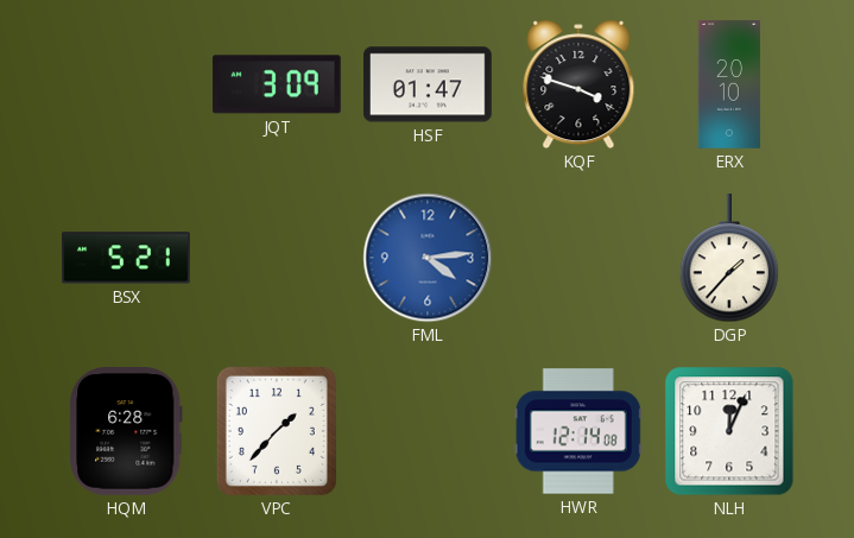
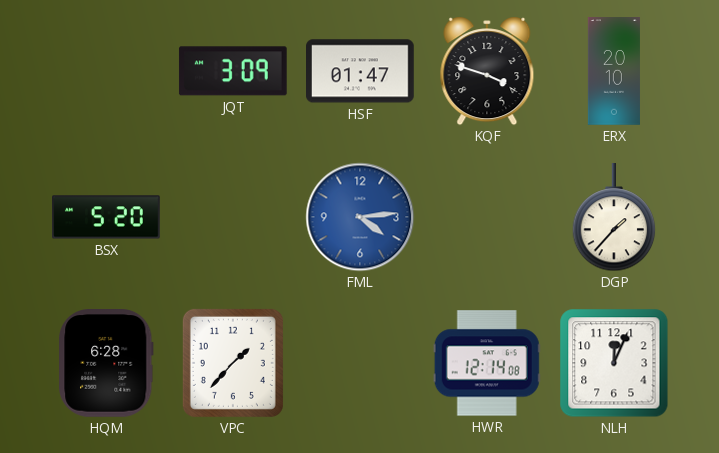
BSX: 5:21 -> 5:20 (106, 217)
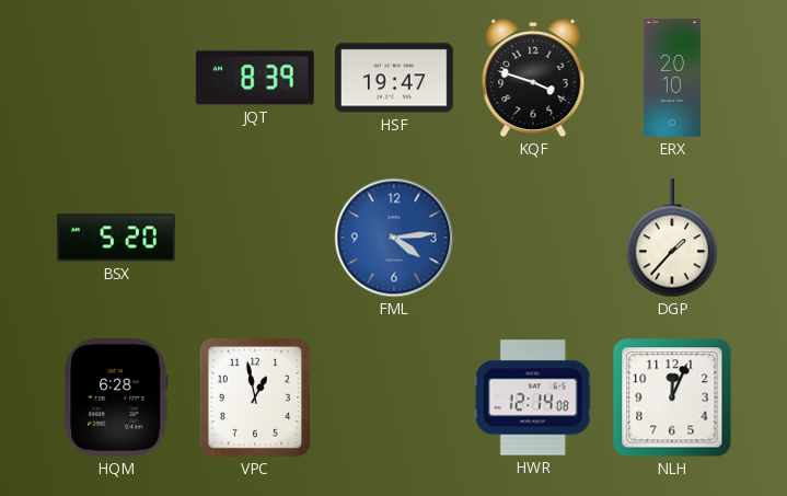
JQT: 3:09 -> 8:39 (255, 78)
HSF: 01:47 -> 19:47 (395, 78)
VPC: 1:37 -> 12:58 (255, 397)
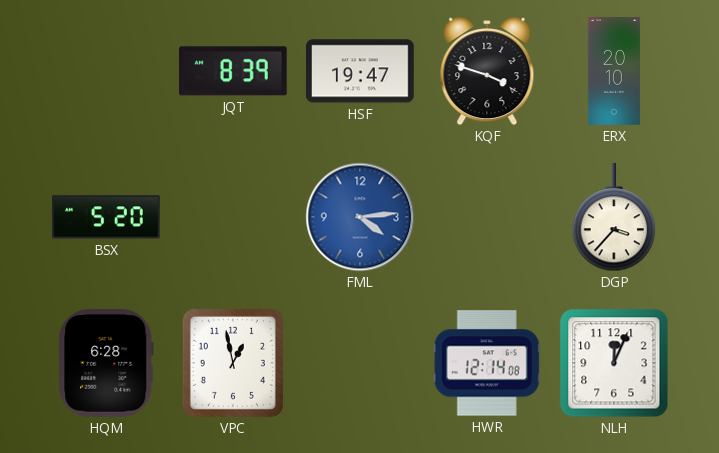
DGP: 1:37 -> 3:37 (614, 218)
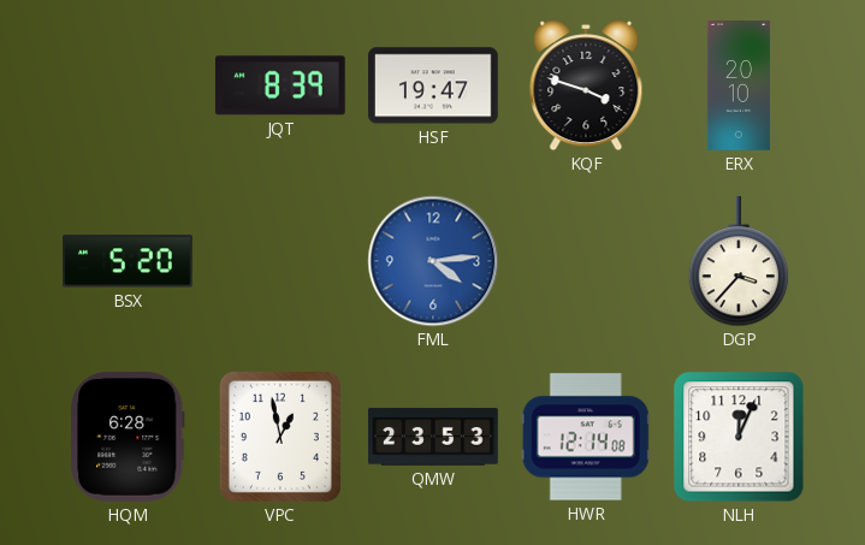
QMW: none -> 23:53 (433, 437)
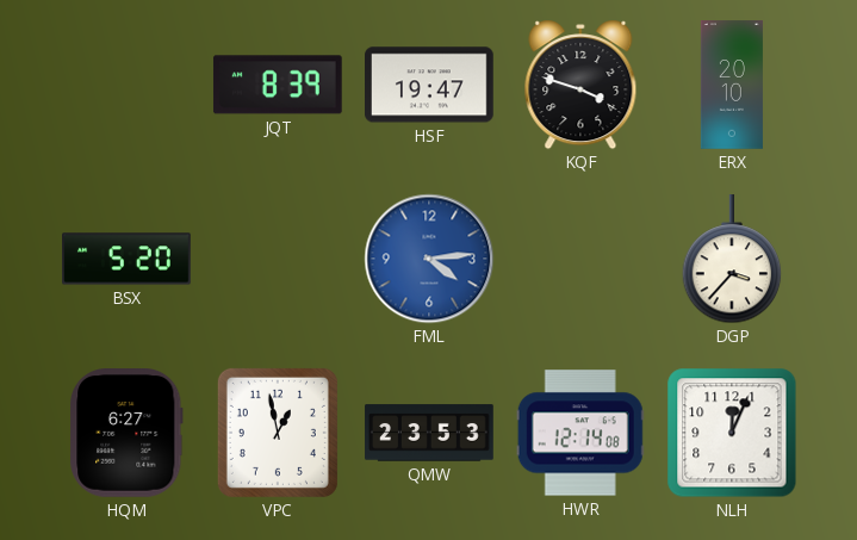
HQM: 6:28 -> 6:27 (126, 434)
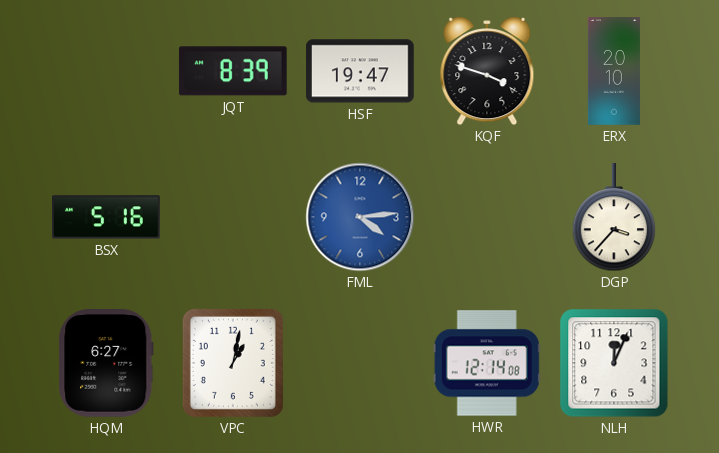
BSX: 5:20 -> 5:16 (106, 217)
VPC: 12:58 -> 1:02 (233, 363)
QMW: 23:53 -> none (429, 433)
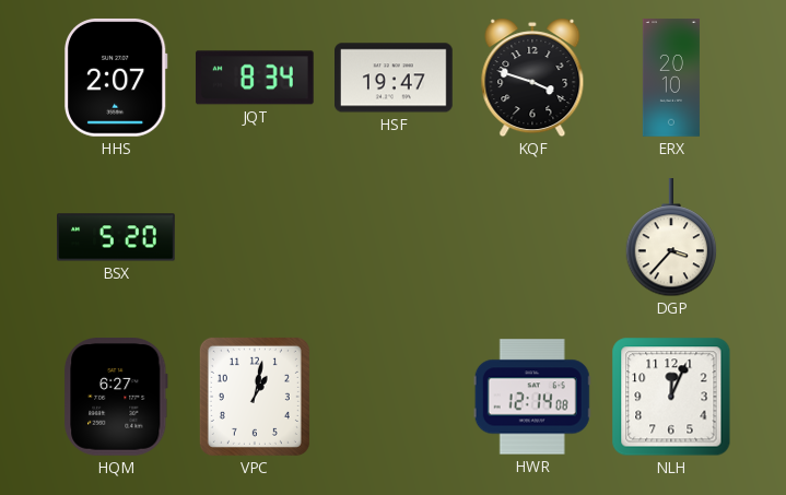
HHS: none -> 2:07 (117, 78)
JQT: 8:39 -> 8:34 (255, 78)
BSX: 5:16 -> 5:20 (116, 237)
FML: 4:14 -> none (360, 217)
